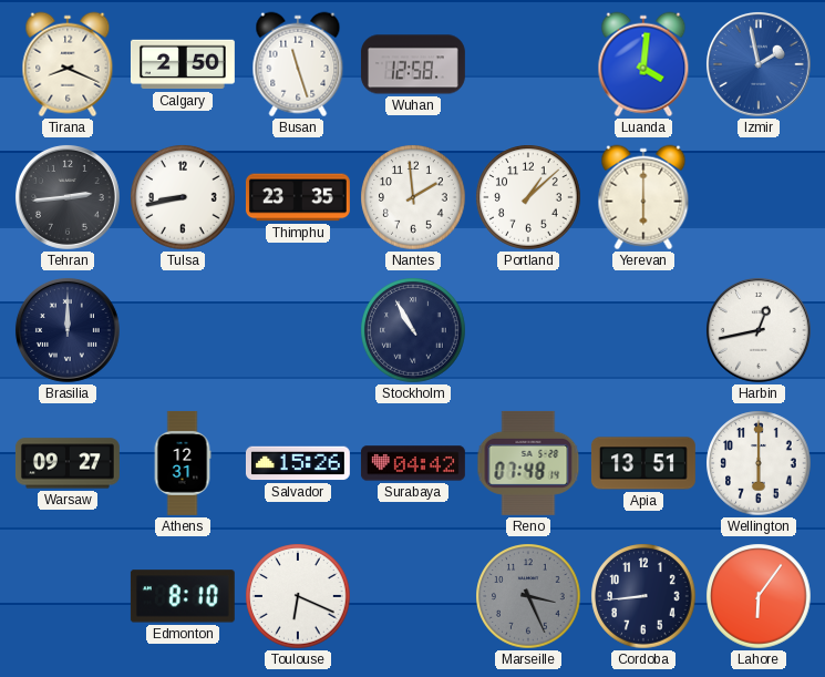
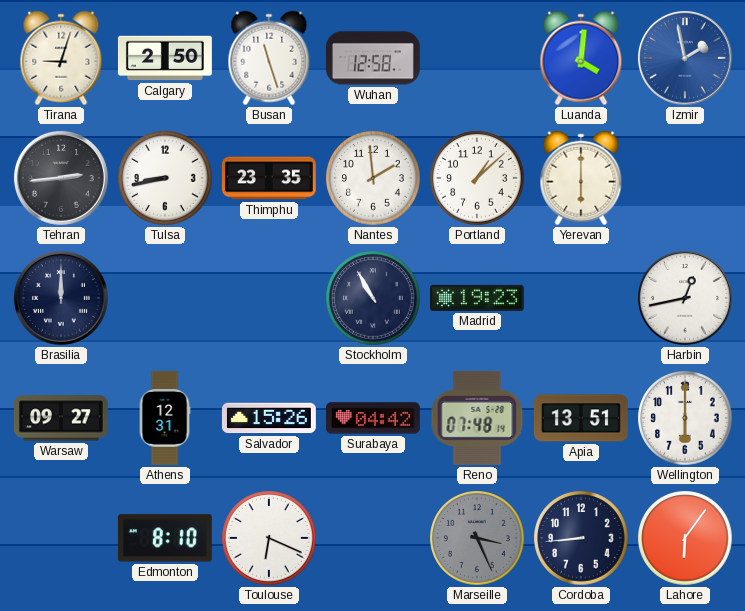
Tirana: 8:19 -> 9:03 (61, 58)
Madrid: none -> 19:23 (477, 298)
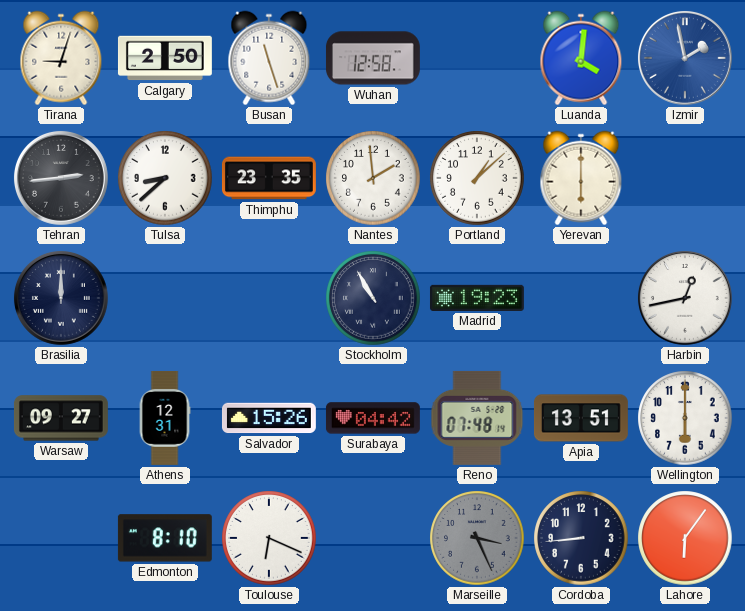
Tulsa: 8:43 -> 8:38 (165, 178)
